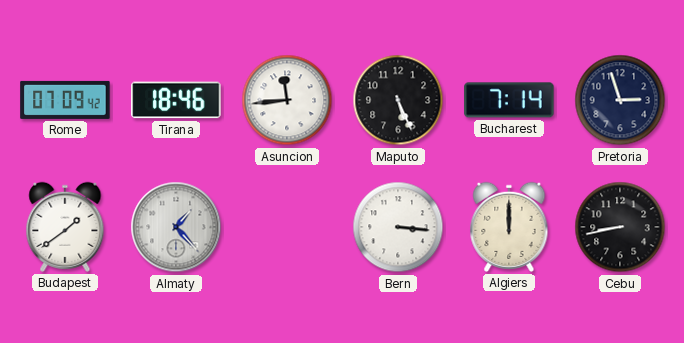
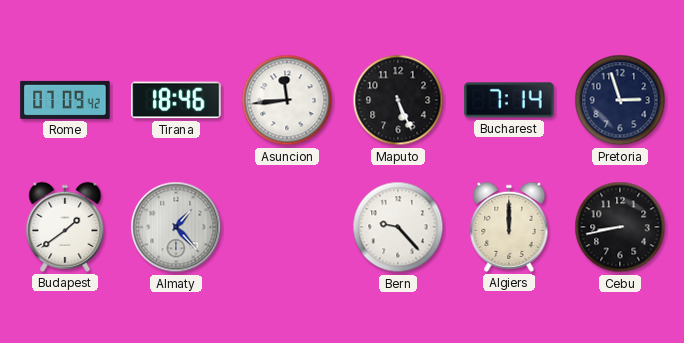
Bern: 3:16 -> 9:23 (398, 227)
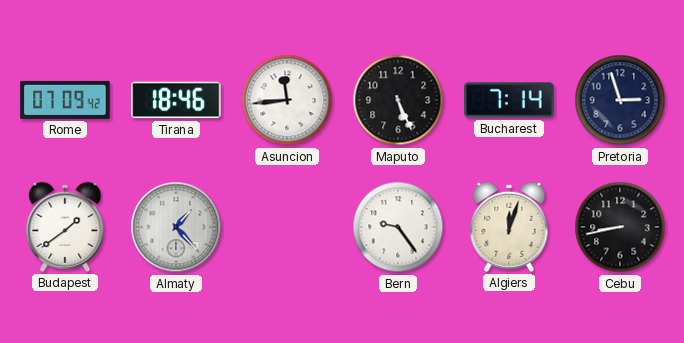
Bern: 9:23 -> 9:24 (398, 227)
Algiers: 12:00 -> 12:03 (509, 227)
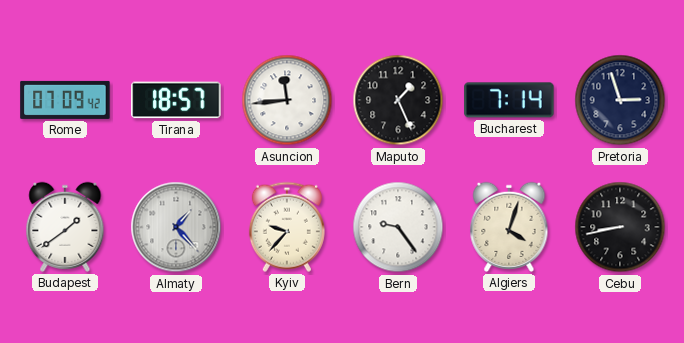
Tirana: 18:46 -> 18:57 (176, 100)
Maputo: 5:26 -> 1:26 (398, 100)
Kyiv: none -> 9:37 (287, 227)
Algiers: 12:03 -> 4:03 (509, 227)
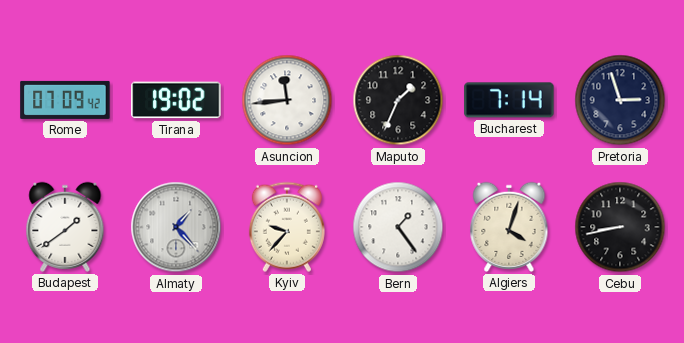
Tirana: 18:57 -> 19:02 (176, 100)
Maputo: 1:26 -> 1:34 (398, 100)
Bern: 9:24 -> 1:24 (398, 227)
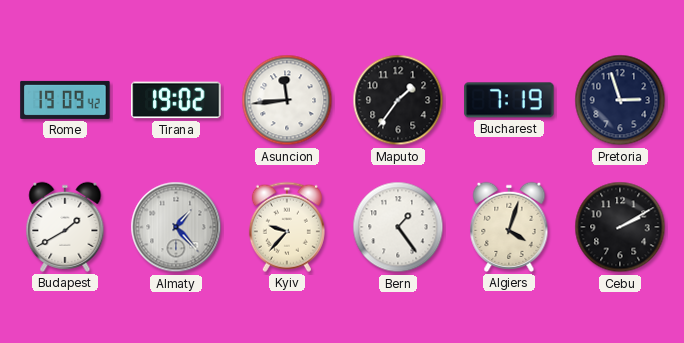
Rome: 07:09 -> 19:09 (65, 100)
Maputo: 1:34 -> 1:36 (398, 100)
Bucharest: 7:14 -> 7:19 (509, 100)
Budapest: 1:39 -> 1:40 (65, 227)
Cebu: 8:43 -> 2:10 (620, 227)
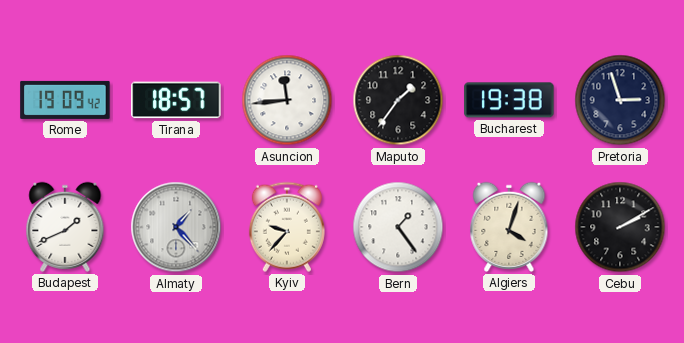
Tirana: 19:02 -> 18:57 (176, 100)
Bucharest: 7:19 -> 19:38 (509, 100)
Budapest: 1:40 -> 1:41 (65, 227)
